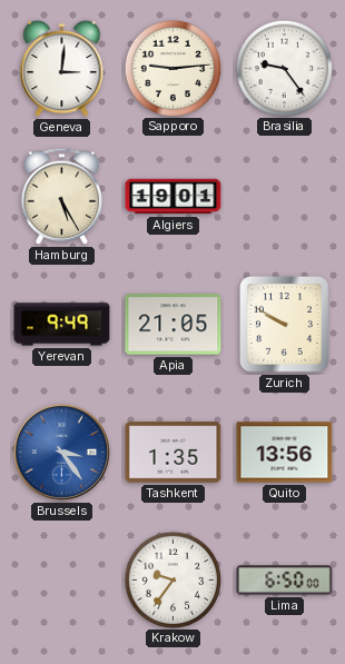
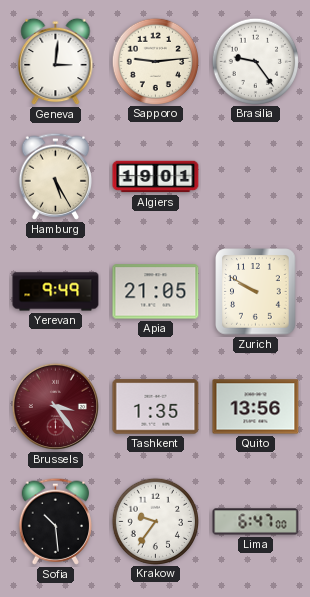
Brussels dial: blue -> burgundy (55, 406)
Sofia: none -> 10:29 (56, 521)
Lima: 6:50 -> 6:47 (256, 522)
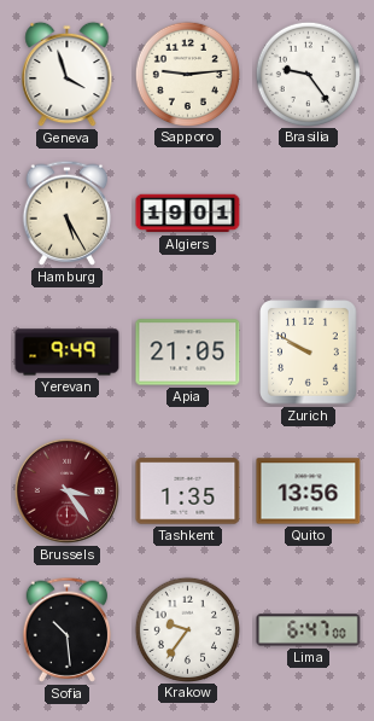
Geneva: 3:01 -> 3:57 (68, 75)
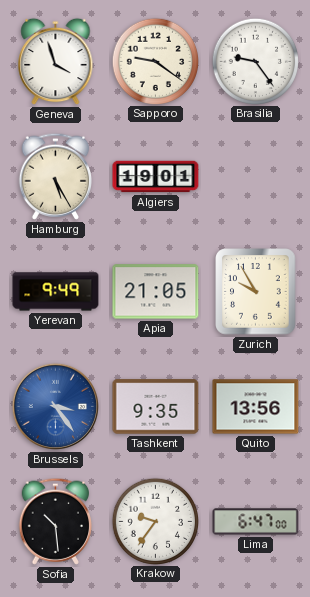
Sapporo: 9:14 -> 9:21 (155, 61)
Zurich: 9:50 -> 9:55 (256, 292)
Brussels dial: burgundy -> blue (55, 406)
Tashkent: 1:35 -> 9:35 (156, 407)
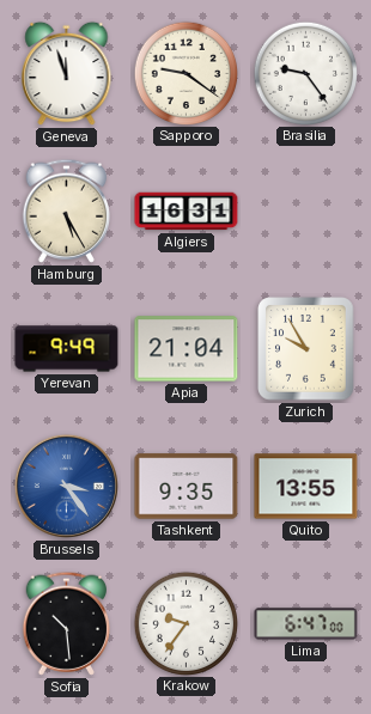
Geneva: 3:57 -> 11:57 (67, 74)
Algiers: 19:01 -> 16:31 (187, 212)
Apia: 21:05 -> 21:04 (187, 349)
Quito: 13:56 -> 13:55 (306, 487)
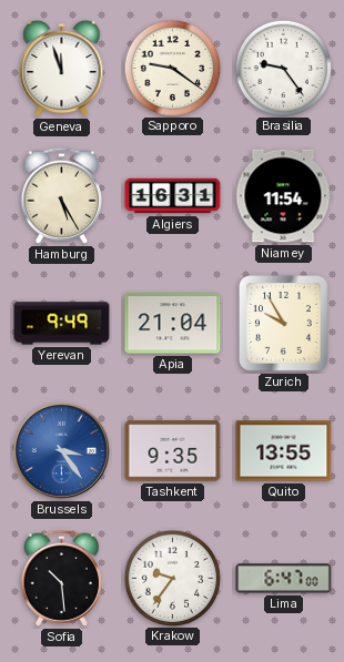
Niamey: none -> 11:54 (283, 196)
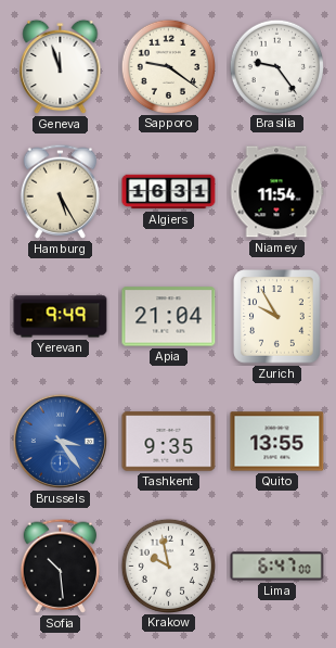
Krakow: 9:36 -> 9:58 (168, 566)
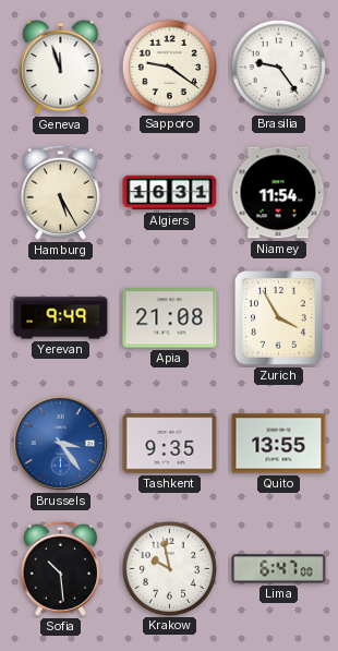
Apia: 21:04 -> 21:08 (170, 318)
Zurich: 9:55 -> 3:55 (279, 318)
